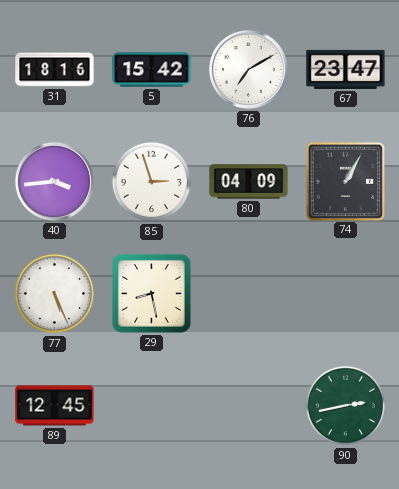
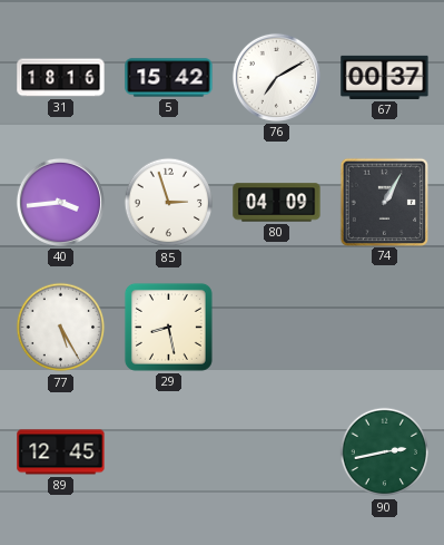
67: 23:47 -> 00:37 (385, 77)
77: 5:26 -> 5:25 (61, 328)
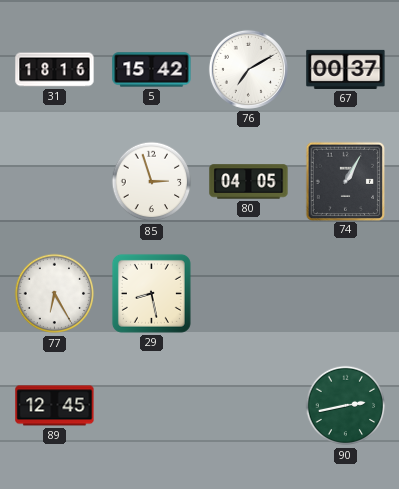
40: 3:44 -> none (60, 202)
80: 04:09 -> 04:05 (249, 182)
77: 5:25 -> 6:25 (55, 294)
